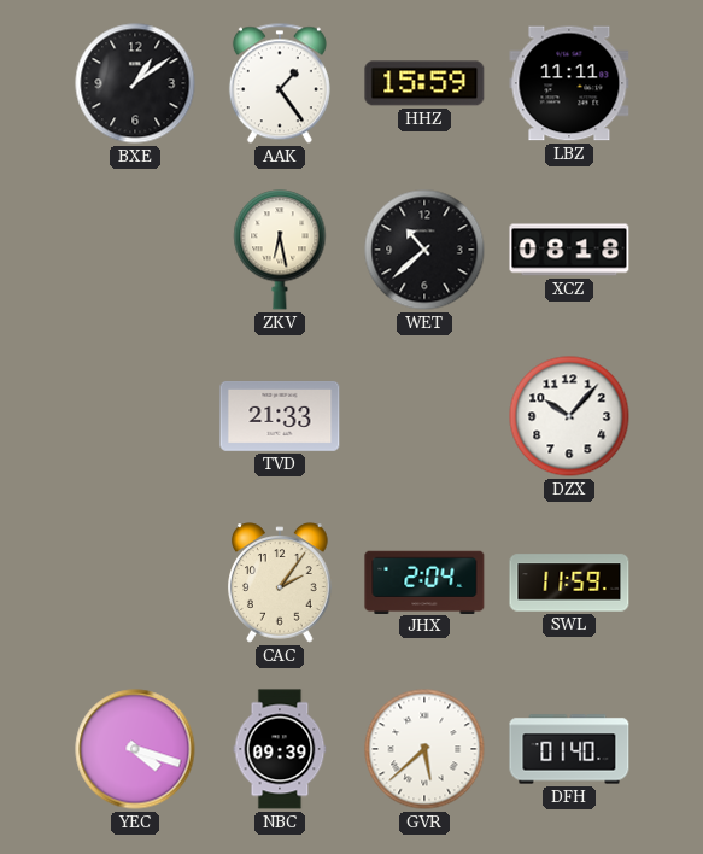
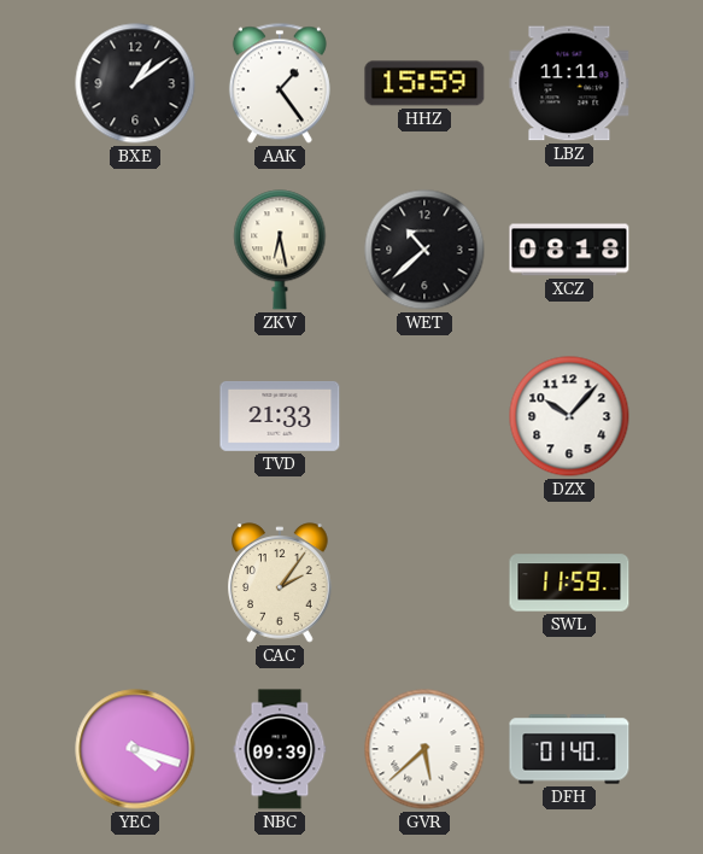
JHX: 2:04 -> none (424, 581)
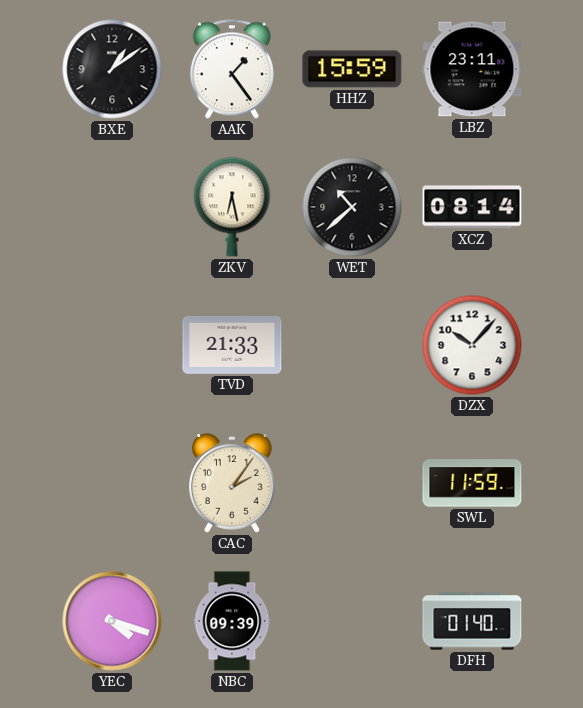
LBZ: 11:11 -> 23:11 (472, 69)
XCZ: 08:18 -> 08:14 (472, 207)
GVR: 5:38 -> none (424, 749)
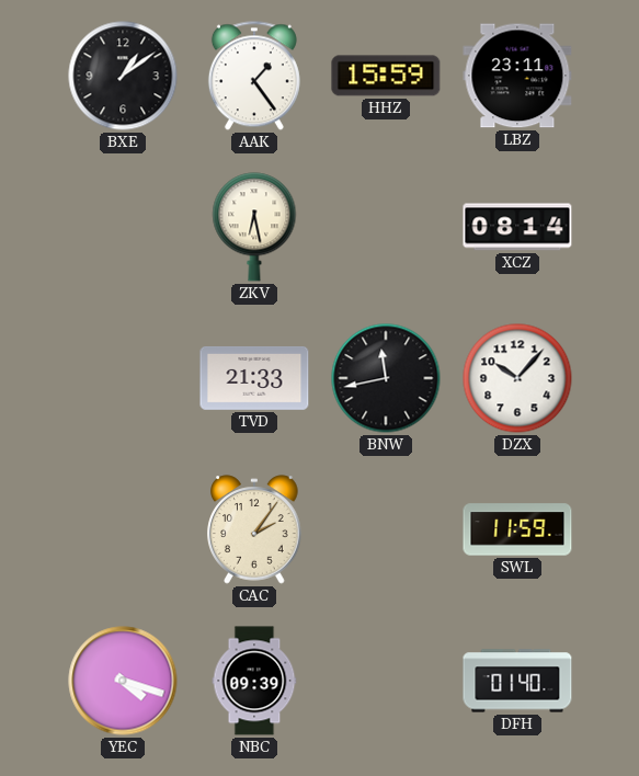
WET: 10:38 -> none (352, 207)
BNW: none -> 11:43 (386, 378)
